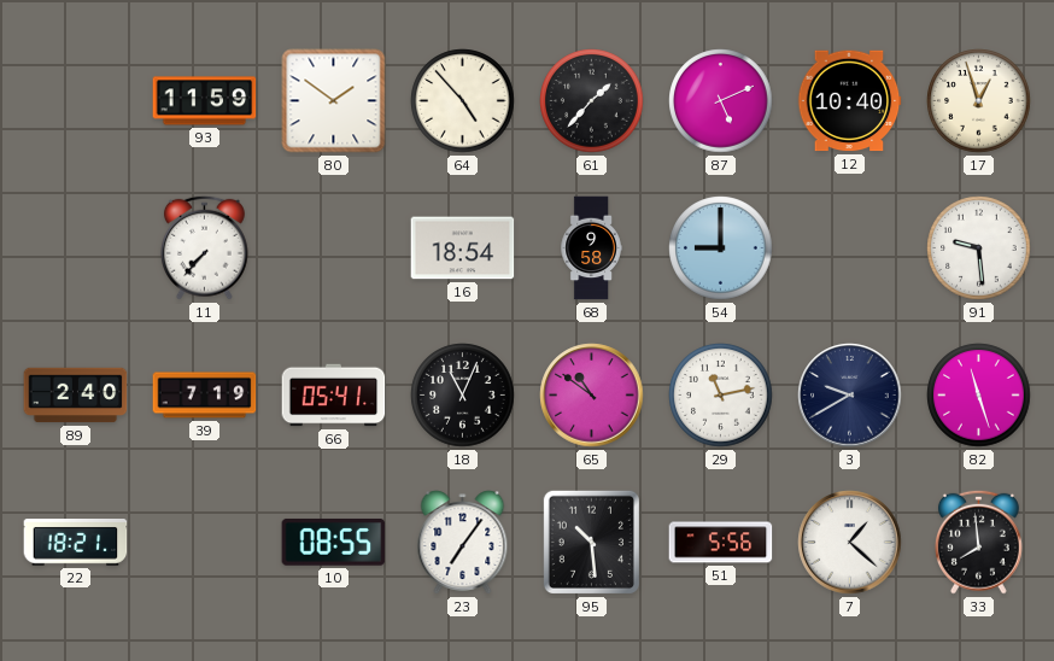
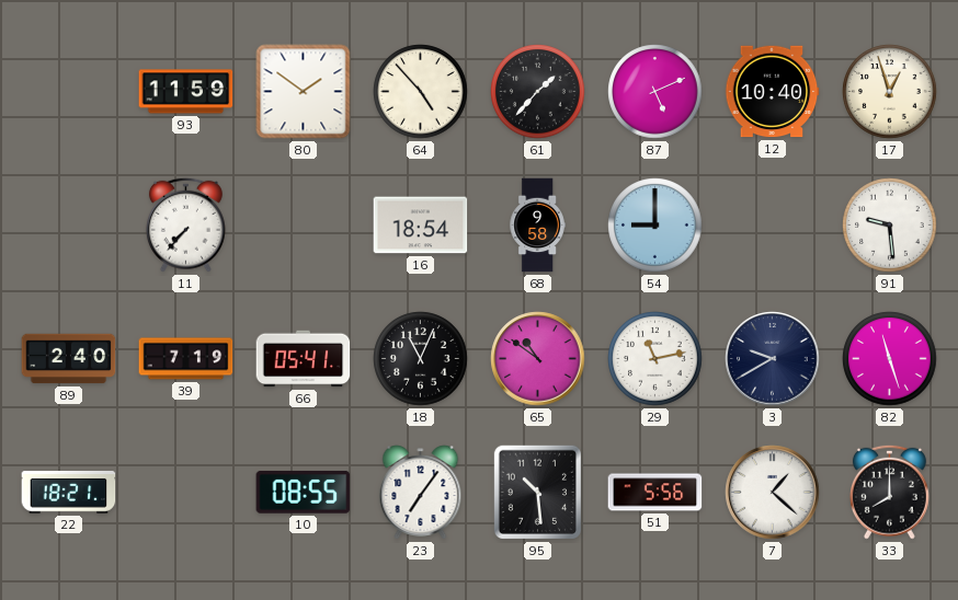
33: 7:59 -> 8:00 (889, 492)
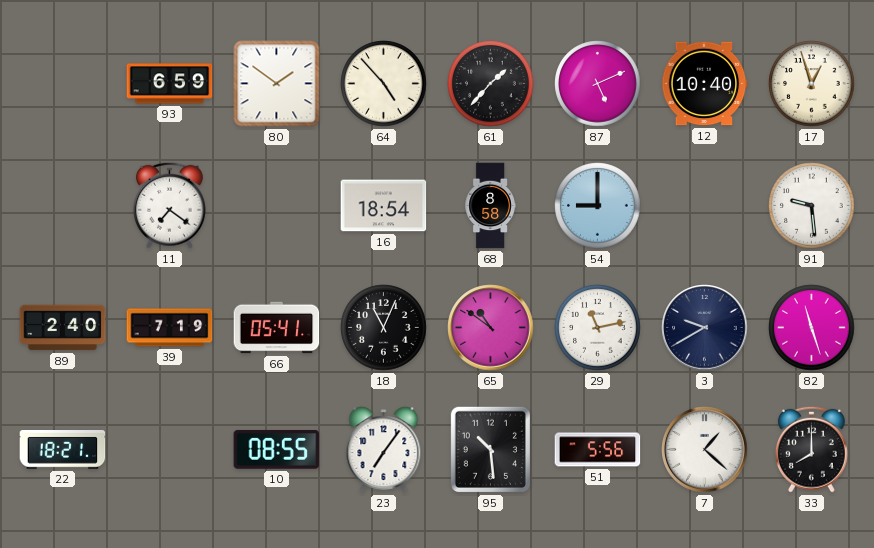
93: 11:59 -> 6:59 (170, 84)
11: 7:37 -> 7:21 (169, 205)
68: 9:58 -> 8:58 (490, 206)
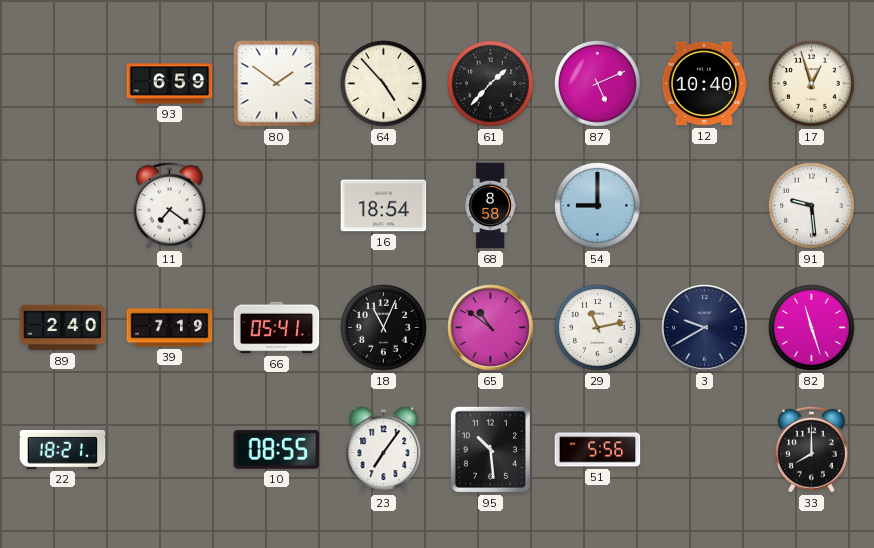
7: 1:22 -> none (705, 450)
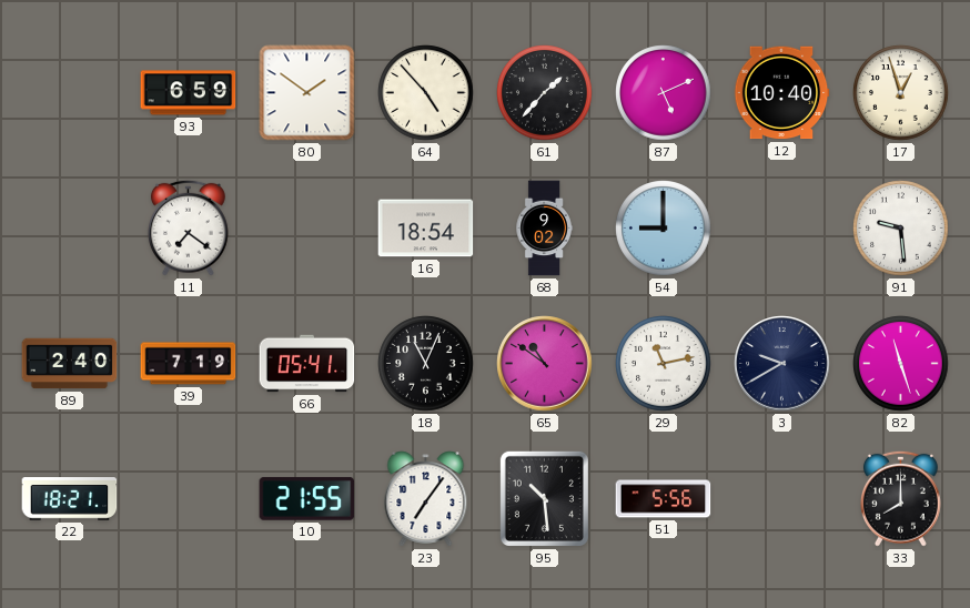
68: 8:58 -> 9:02 (544, 229)
10: 08:55 -> 21:55 (307, 498)
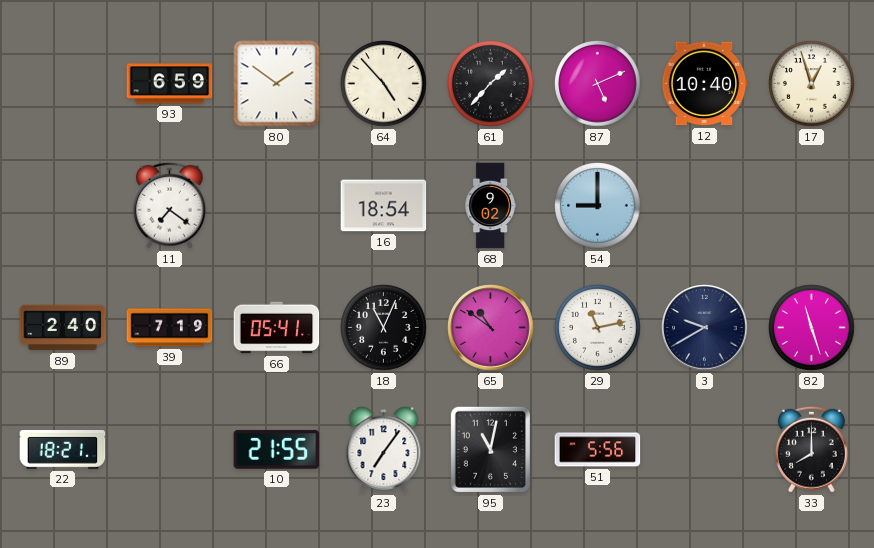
91: 9:29 -> none (901, 229)
95: 10:29 -> 11:02 (490, 449)
